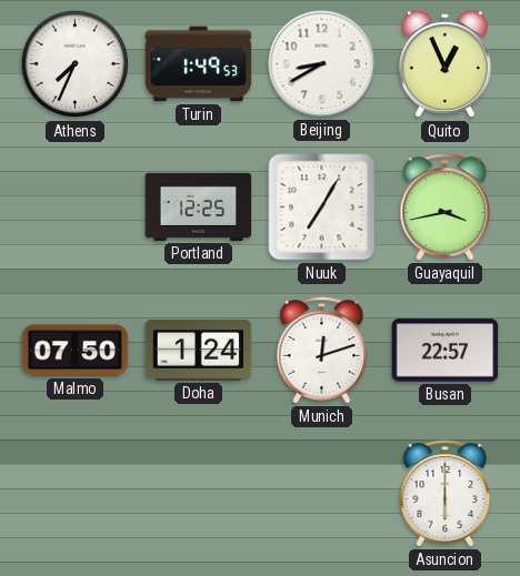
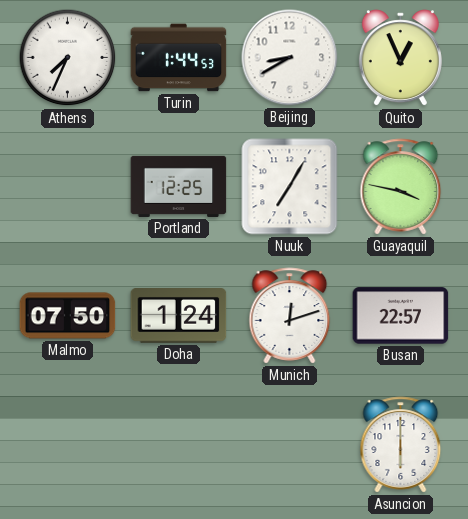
Turin: 1:49 -> 1:44 (179, 58)
Guayaquil: 3:43 -> 3:47 (401, 187)
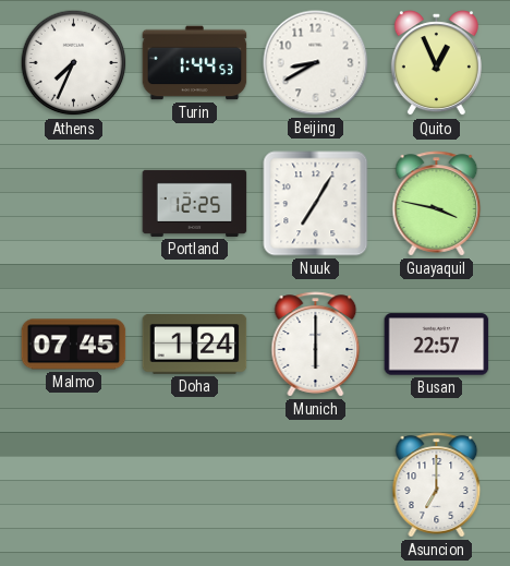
Malmo: 07:50 -> 07:45 (74, 345)
Munich: 12:12 -> 6:00 (316, 345)
Asuncion: 6:00 -> 7:00 (437, 485)
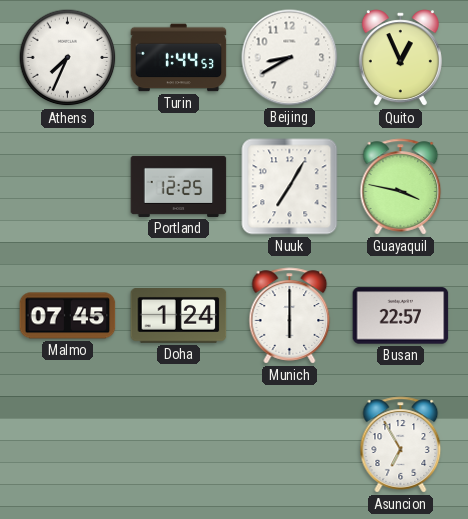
Asuncion: 7:00 -> 6:55 (401, 445)
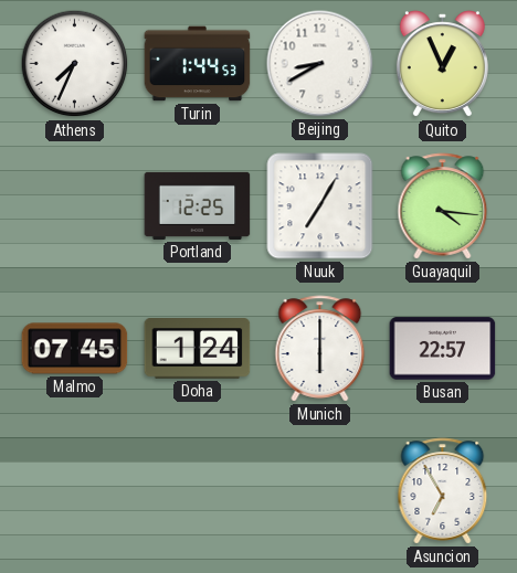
Guayaquil: 3:47 -> 4:16 (443, 206)
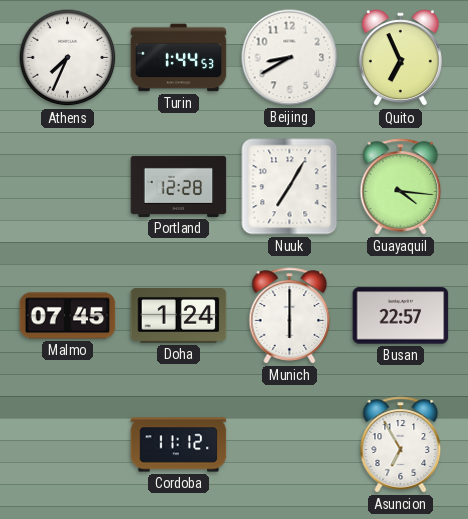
Quito: 12:56 -> 6:56 (400, 58)
Portland: 12:25 -> 12:28 (179, 186)
Cordoba: none -> 11:12 (179, 445)
